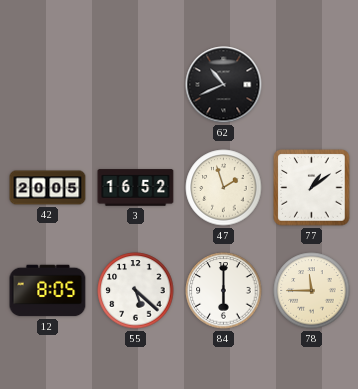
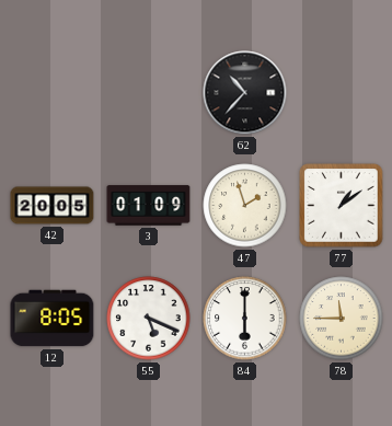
62: 10:41 -> 10:37 (245, 93)
3: 16:52 -> 01:09 (149, 206)
55: 5:22 -> 5:19 (149, 319)
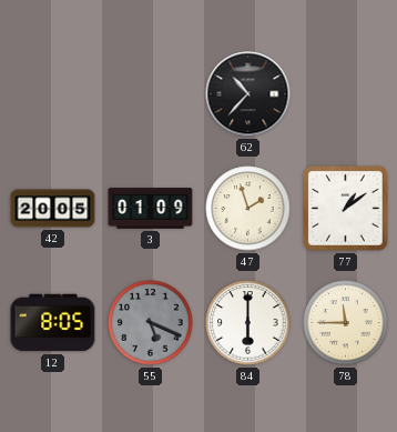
55 dial: white -> grey (151, 323)
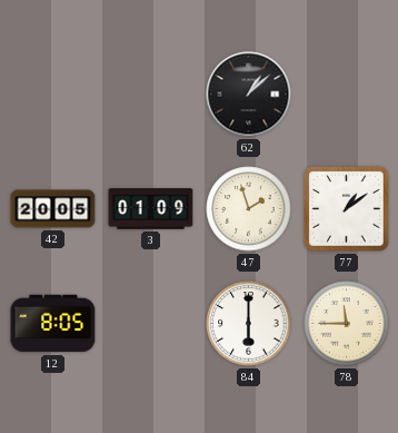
62: 10:37 -> 1:08 (249, 95)
55: 5:19 -> none (151, 323)
